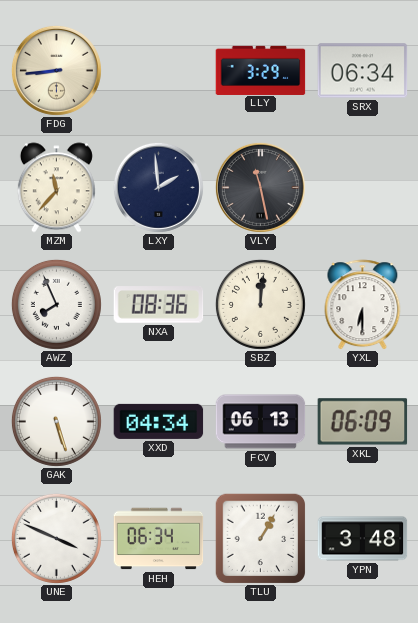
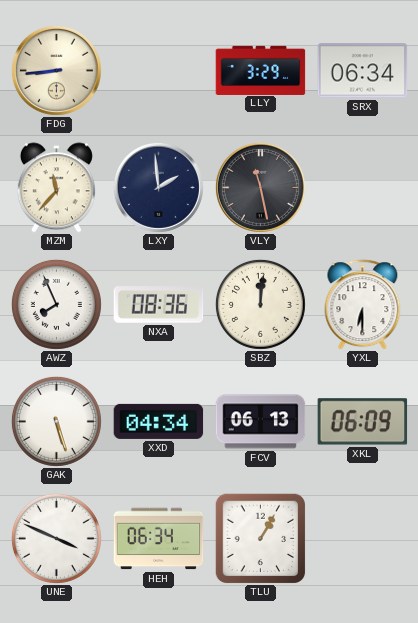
YPN: 3:48 -> none (363, 539)
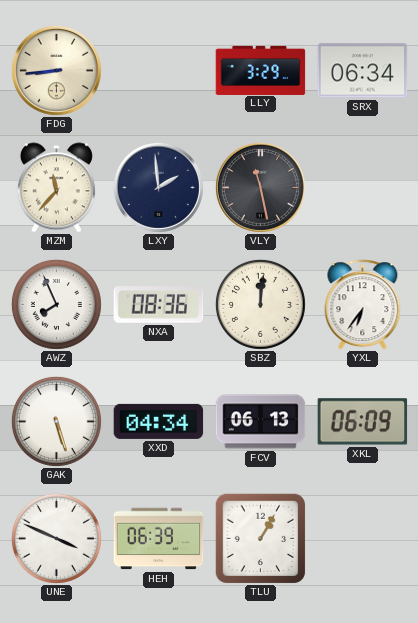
YXL: 6:30 -> 6:36 (363, 305)
HEH: 06:34 -> 06:39 (159, 539)
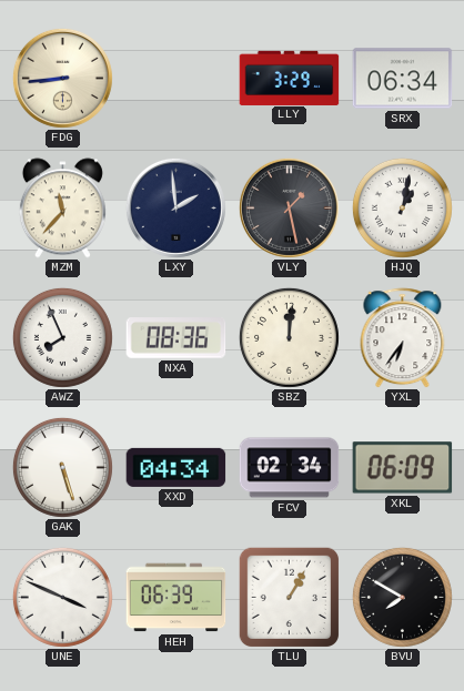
VLY: 11:28 -> 1:28 (289, 207)
HJQ: none -> 1:02 (402, 207)
FCV: 06:13 -> 02:34 (290, 468)
BVU: none -> 7:50 (402, 597)
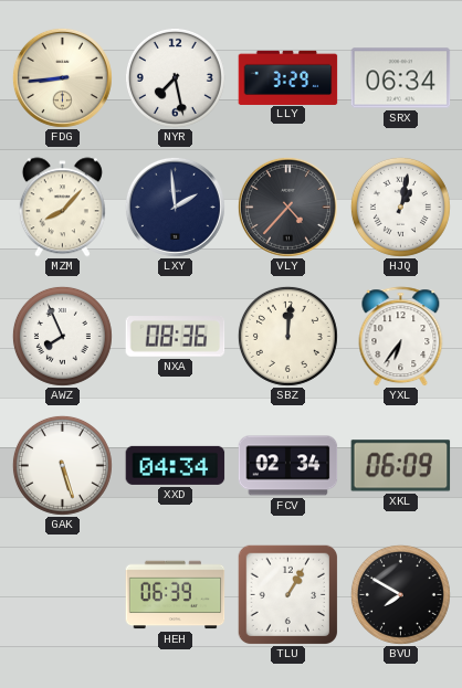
NYR: none -> 7:28 (175, 77)
MZM: 11:37 -> 8:07 (62, 208)
VLY: 1:28 -> 4:37 (287, 207)
UNE: 3:49 -> none (62, 597)
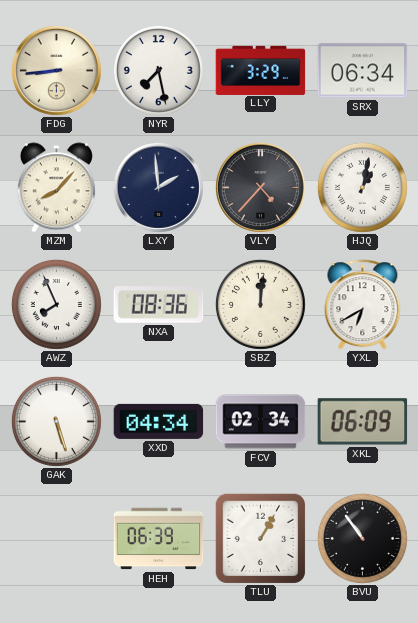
YXL: 6:36 -> 6:40 (363, 305)
BVU: 7:50 -> 10:54 (362, 538)
